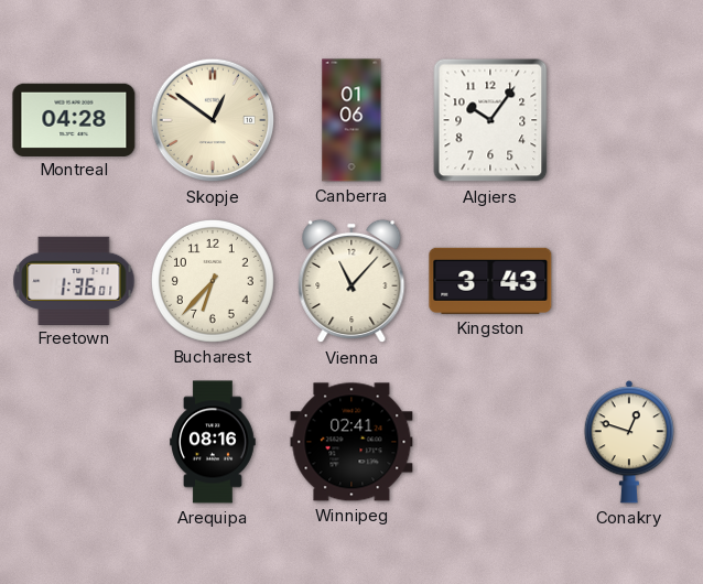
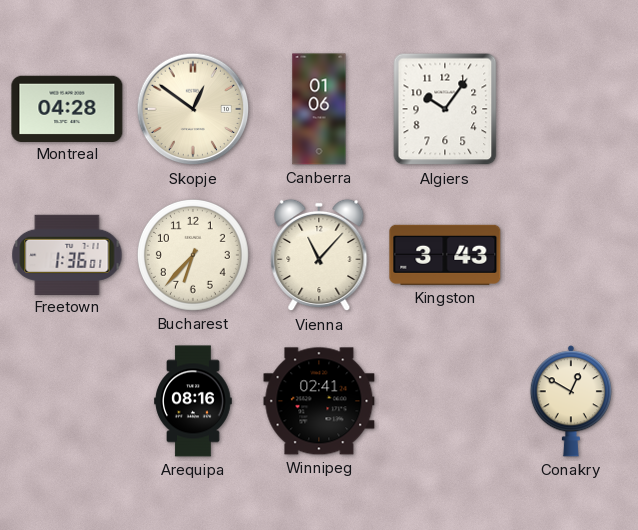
Conakry: 12:48 -> 12:50 (571, 401)
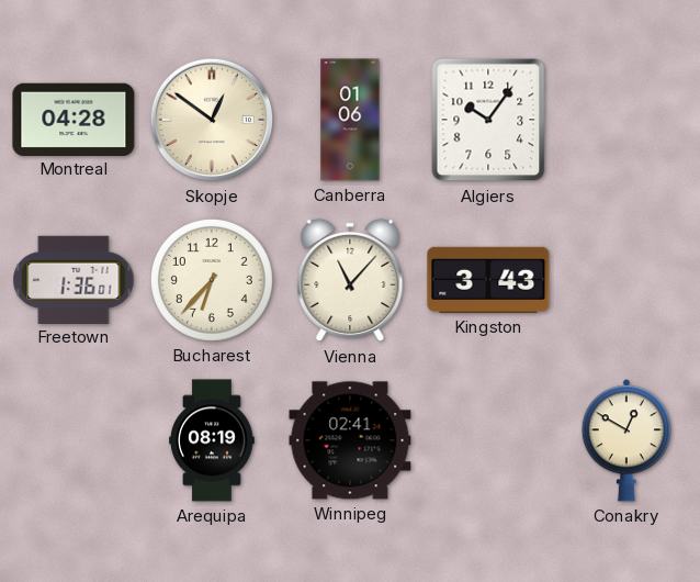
Arequipa: 08:16 -> 08:19 (212, 440)
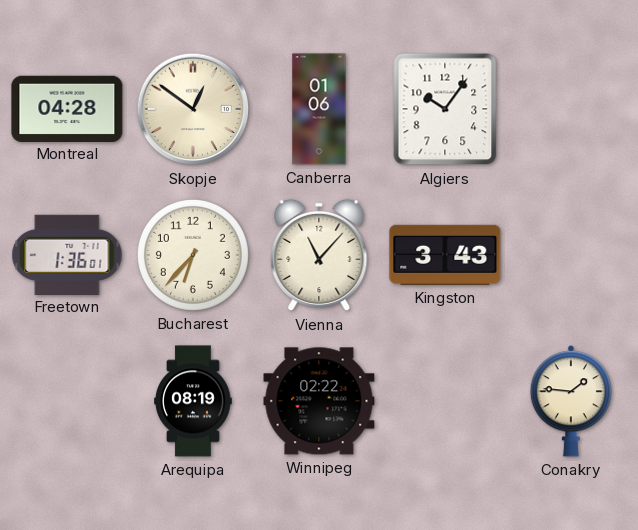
Winnipeg: 02:41 -> 02:22 (319, 401)
Conakry: 12:50 -> 1:46 (571, 401)
